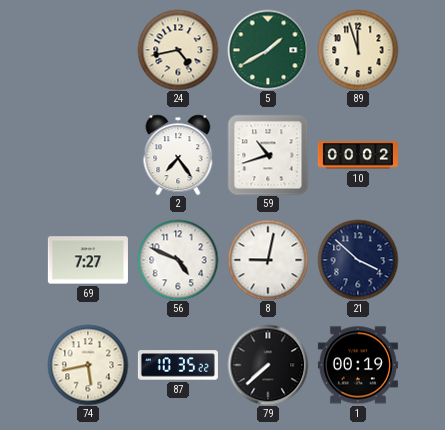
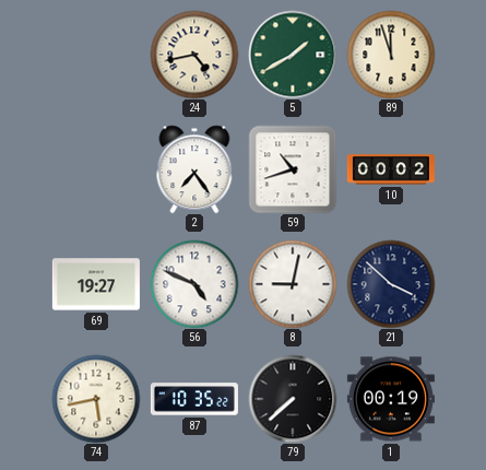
69: 7:27 -> 19:27 (96, 284)
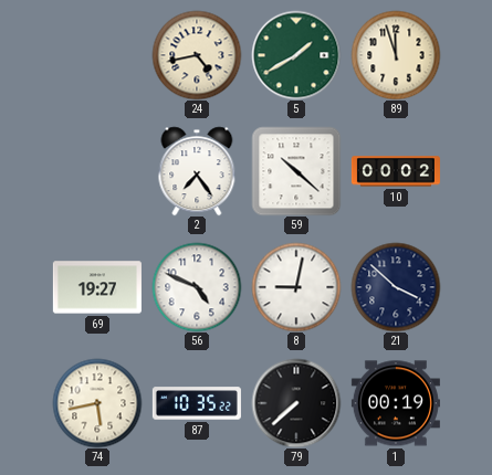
59: 10:42 -> 10:22 (296, 171)
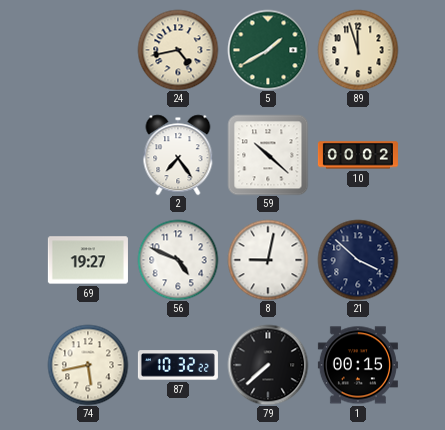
87: 10:35 -> 10:32 (178, 365)
1: 00:19 -> 00:15 (358, 365)
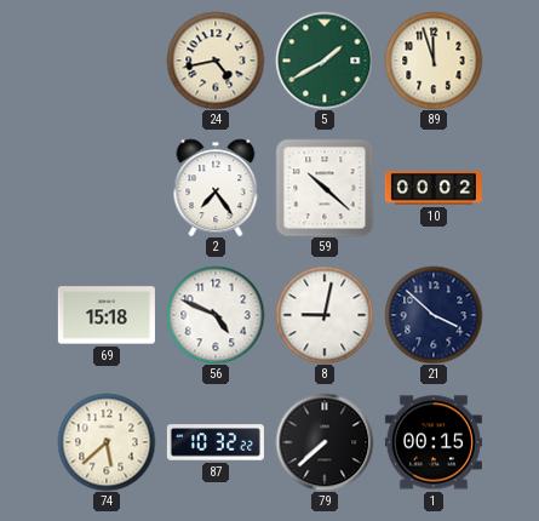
69: 19:27 -> 15:18 (107, 315)
74: 5:43 -> 5:38 (107, 442)
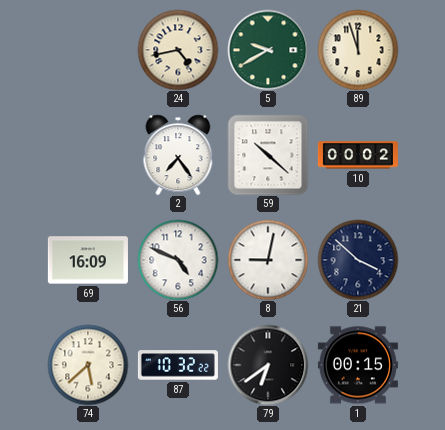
5: 1:40 -> 9:40 (268, 50)
69: 15:18 -> 16:09 (88, 260)
79: 7:38 -> 6:39 (268, 365)
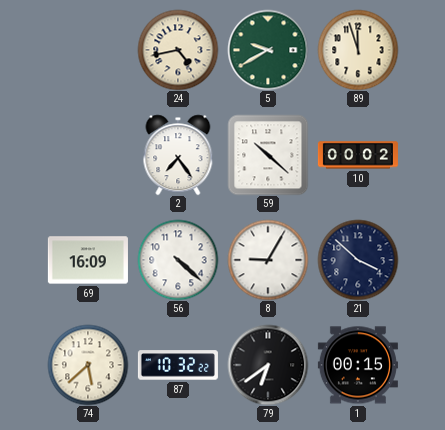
56: 4:49 -> 4:22 (178, 260)
8: 9:02 -> 9:05 (268, 260)
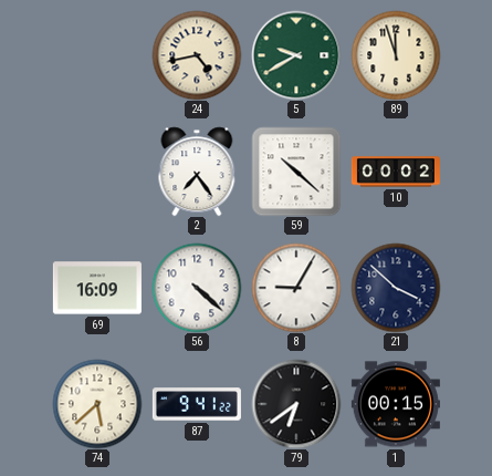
87: 10:32 -> 9:41 (197, 404)
